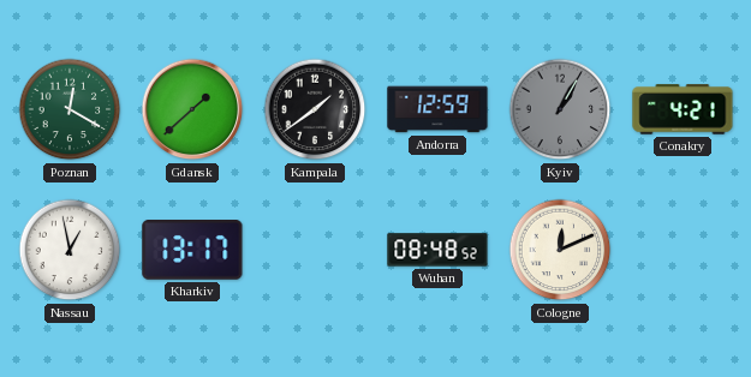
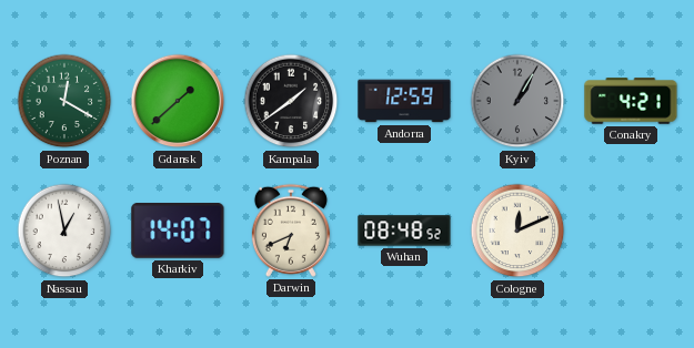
Kharkiv: 13:17 -> 14:07 (178, 232)
Darwin: none -> 6:41 (291, 231)
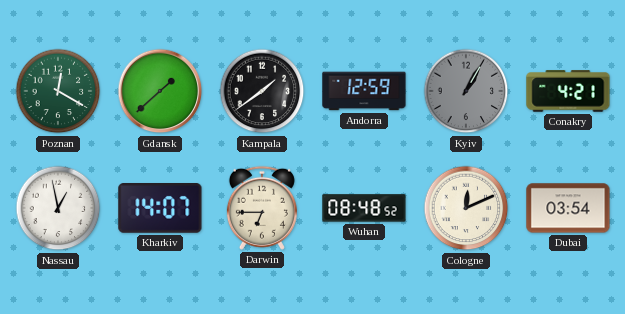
Darwin: 6:41 -> 6:45 (262, 208)
Dubai: none -> 03:54 (568, 208)
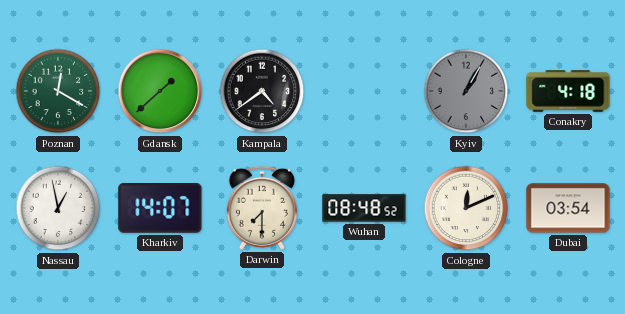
Kampala: 1:39 -> 4:39 (262, 91)
Andorra: 12:59 -> none (364, 91)
Conakry: 4:21 -> 4:18 (568, 91)
Darwin: 6:45 -> 7:30 (262, 208)
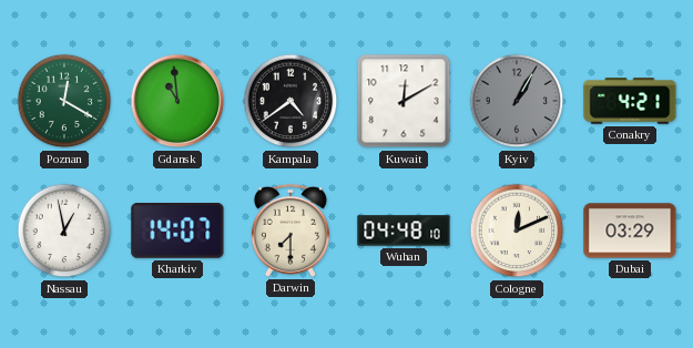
Gdansk: 1:38 -> 10:59 (177, 101)
Kuwait: none -> 12:10 (404, 101)
Conakry: 4:18 -> 4:21 (630, 101)
Wuhan: 08:48 -> 04:48 (404, 231)
Dubai: 03:54 -> 03:29 (630, 231)
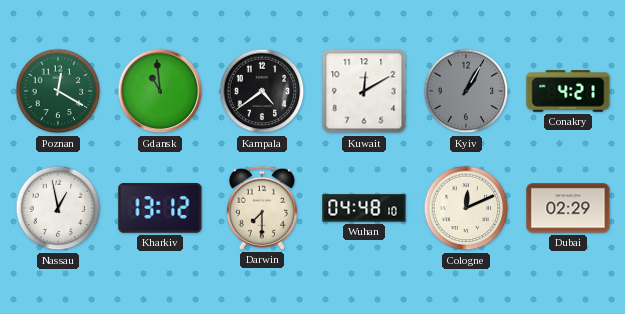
Kharkiv: 14:07 -> 13:12 (160, 209)
Dubai: 03:29 -> 02:29 (568, 208)
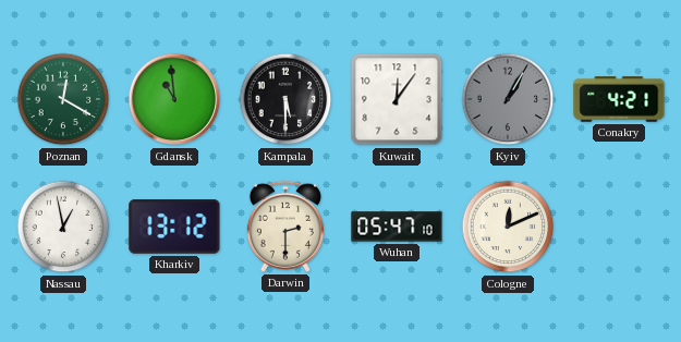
Kampala: 4:39 -> 5:30 (285, 99)
Kuwait: 12:10 -> 12:06 (397, 99)
Darwin: 7:30 -> 2:30 (285, 227)
Wuhan: 04:48 -> 05:47 (397, 227)
Dubai: 02:29 -> none (568, 208)
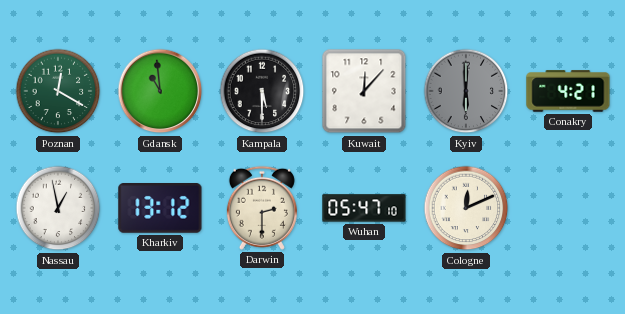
Kuwait: 12:06 -> 12:07 (364, 91)
Kyiv: 1:05 -> 6:00 (466, 91)
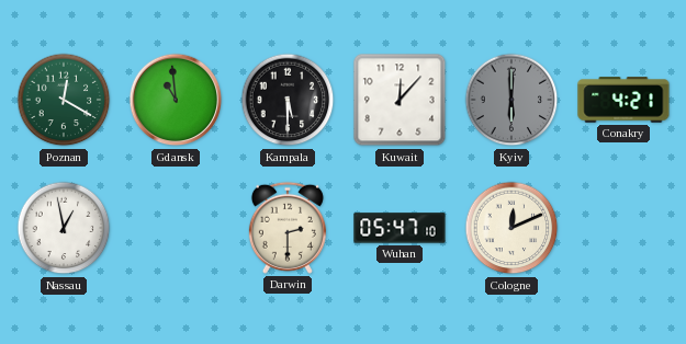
Kharkiv: 13:12 -> none (160, 209)
